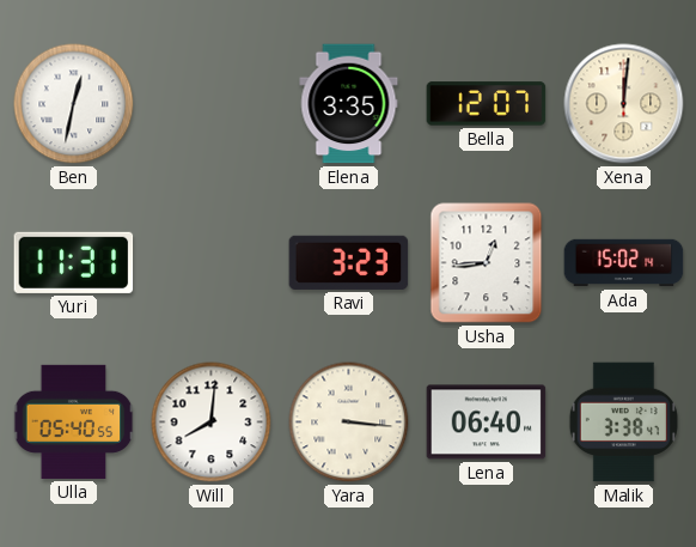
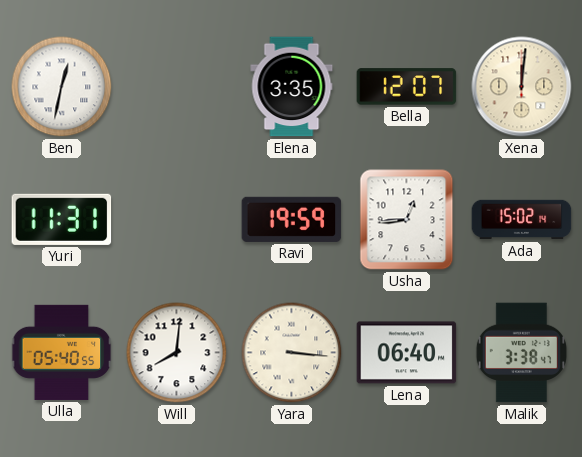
Ravi: 3:23 -> 19:59 (292, 219)
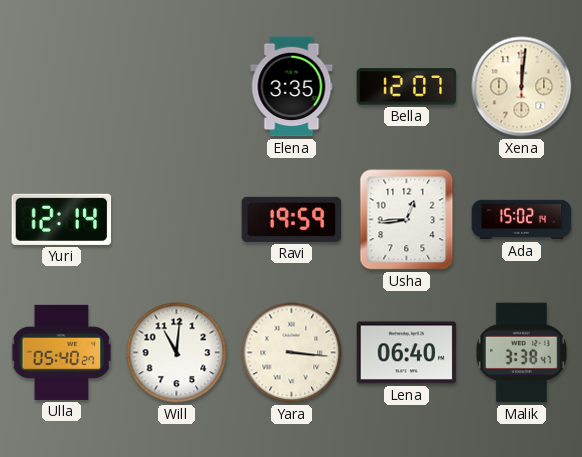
Ben: 12:32 -> none (62, 87)
Yuri: 11:31 -> 12:14 (62, 219)
Ulla: 05:40:55 -> 05:40:27 (62, 352)
Will: 8:01 -> 11:01 (177, 353)
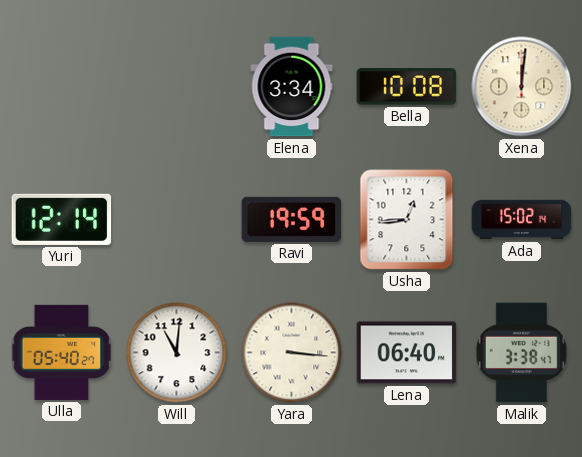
Elena: 3:35 -> 3:34 (292, 87)
Bella: 12:07 -> 10:08 (407, 87)
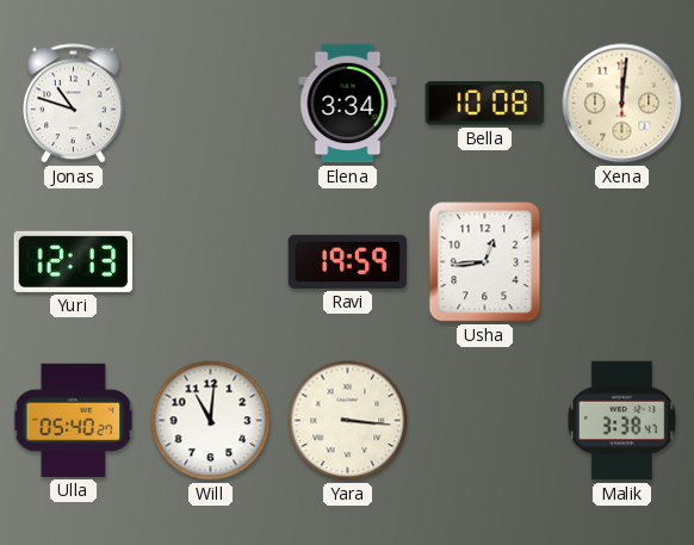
Jonas: none -> 10:48 (74, 104)
Yuri: 12:14 -> 12:13 (74, 261)
Ada: 15:02 -> none (522, 220)
Lena: 06:40 -> none (407, 353)
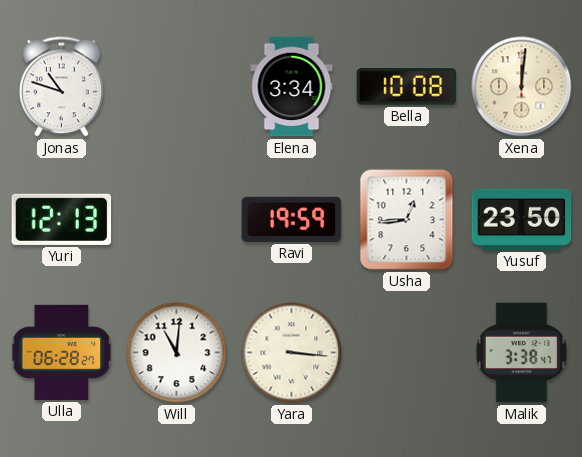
Yusuf: none -> 23:50 (522, 219)
Ulla: 05:40 -> 06:28 (62, 352)
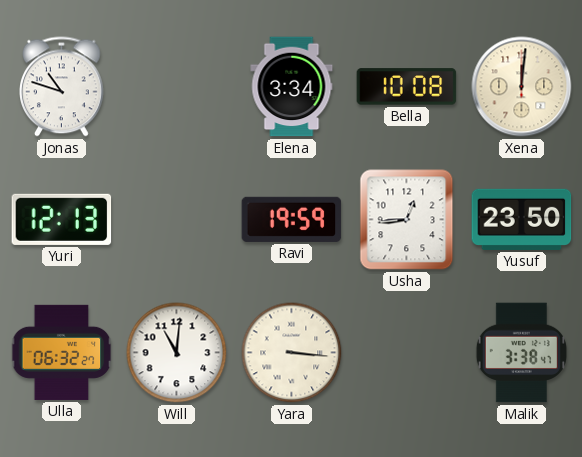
Ulla: 06:28 -> 06:32 (62, 352)
